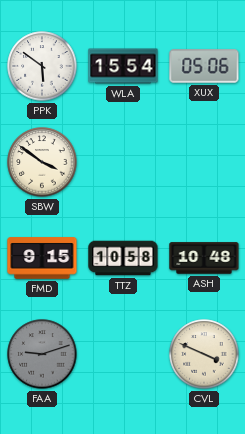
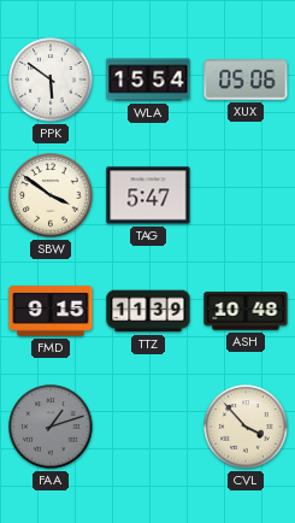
TAG: none -> 5:47 (148, 195)
TTZ: 10:58 -> 11:39 (148, 311)
FAA: 9:12 -> 1:12 (51, 427)
CVL: 3:49 -> 3:53 (246, 427)
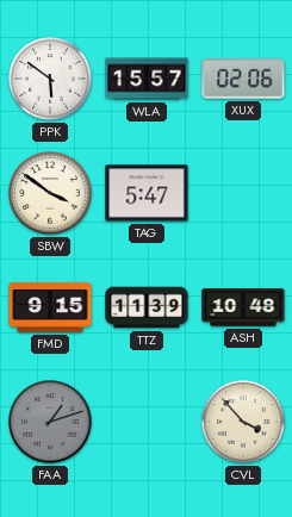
WLA: 15:54 -> 15:57 (147, 79)
XUX: 05:06 -> 02:06 (243, 79)
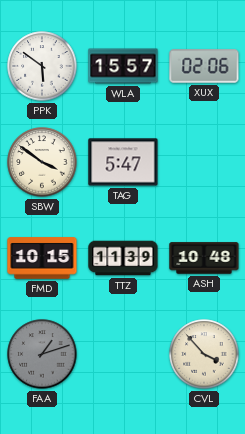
FMD: 9:15 -> 10:15 (42, 258)
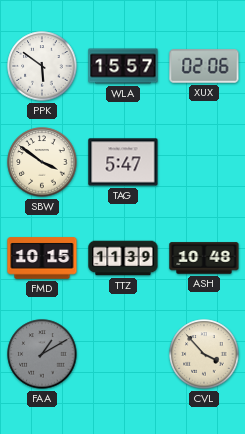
FAA: 1:12 -> 1:10 (42, 354)
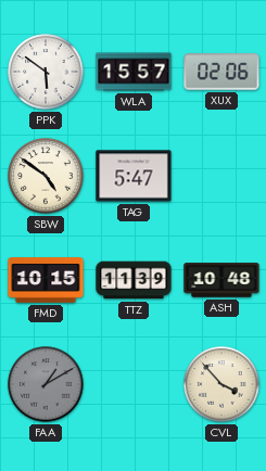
SBW: 3:51 -> 4:51 (46, 176)
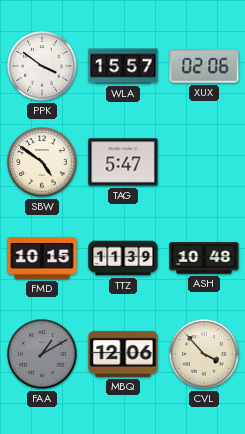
PPK: 5:51 -> 3:51 (42, 66)
MBQ: none -> 12:06 (123, 354)
